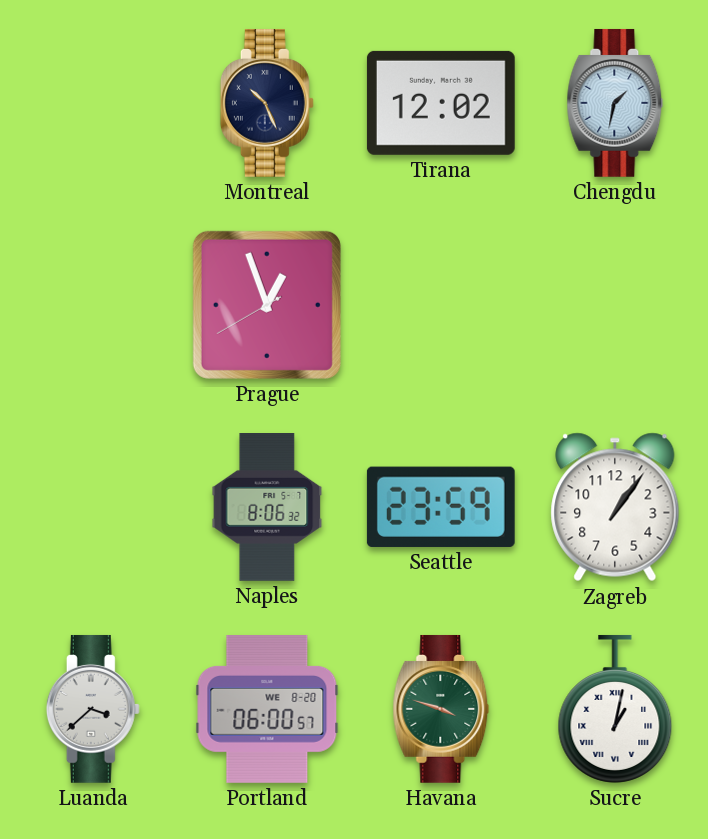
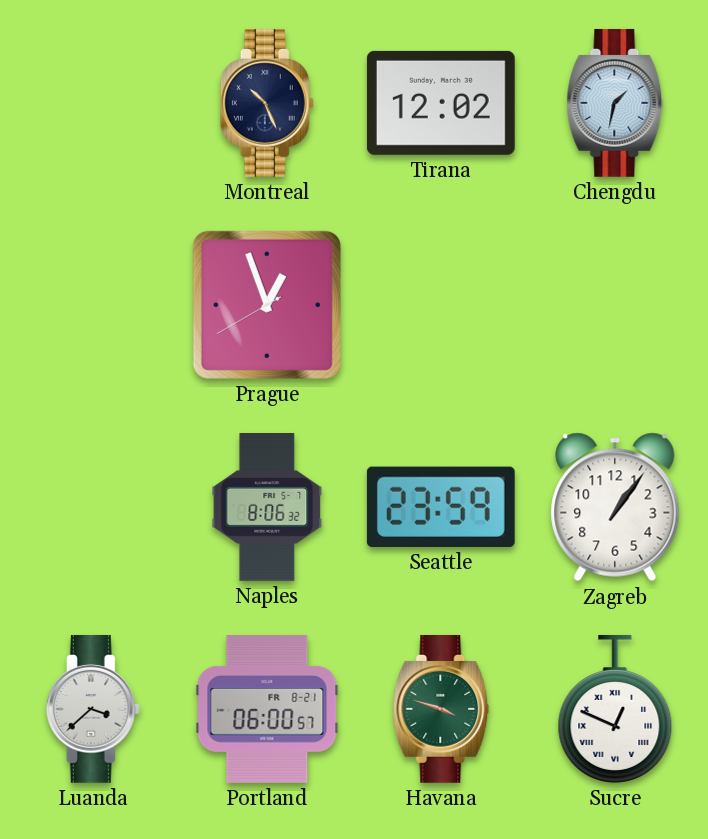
Portland date: WE 8-20 -> FR 8-21 (267, 710)
Sucre: 1:02 -> 12:49 (615, 709)
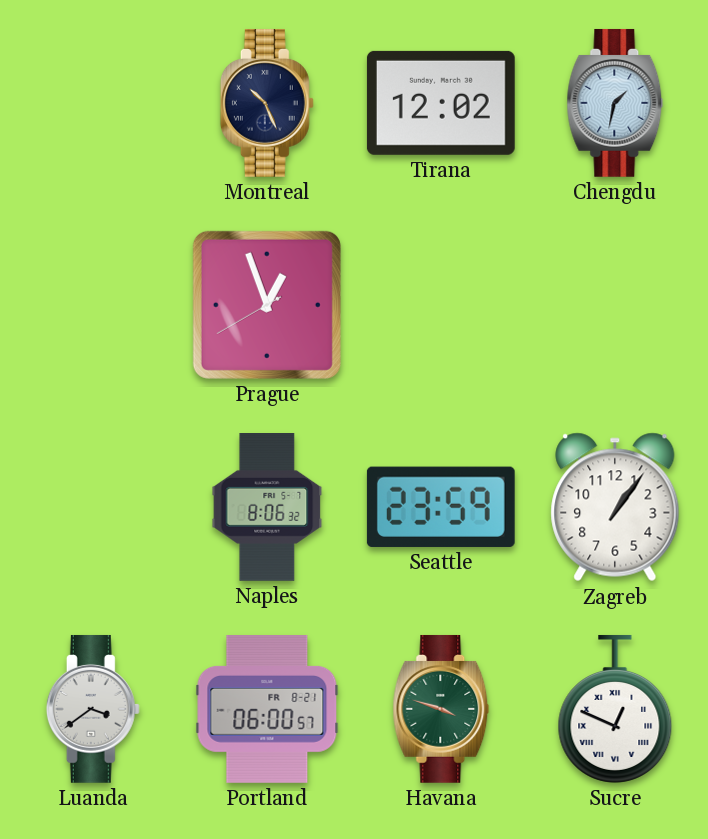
Luanda: 3:38 -> 3:39 (93, 709)
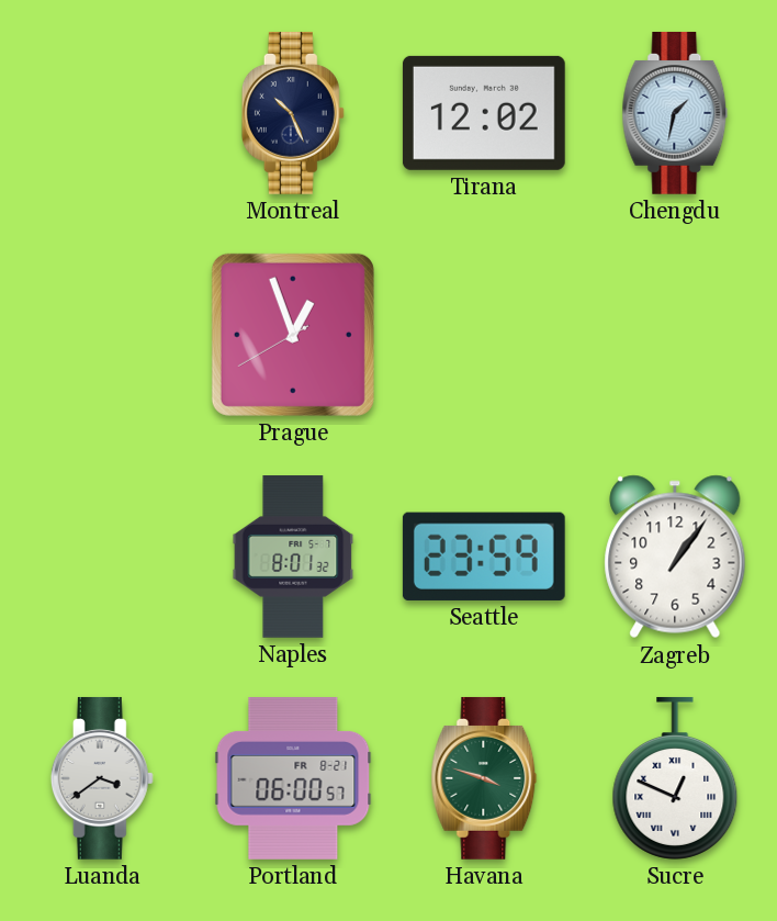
Naples: 8:06 -> 8:01 (293, 558)
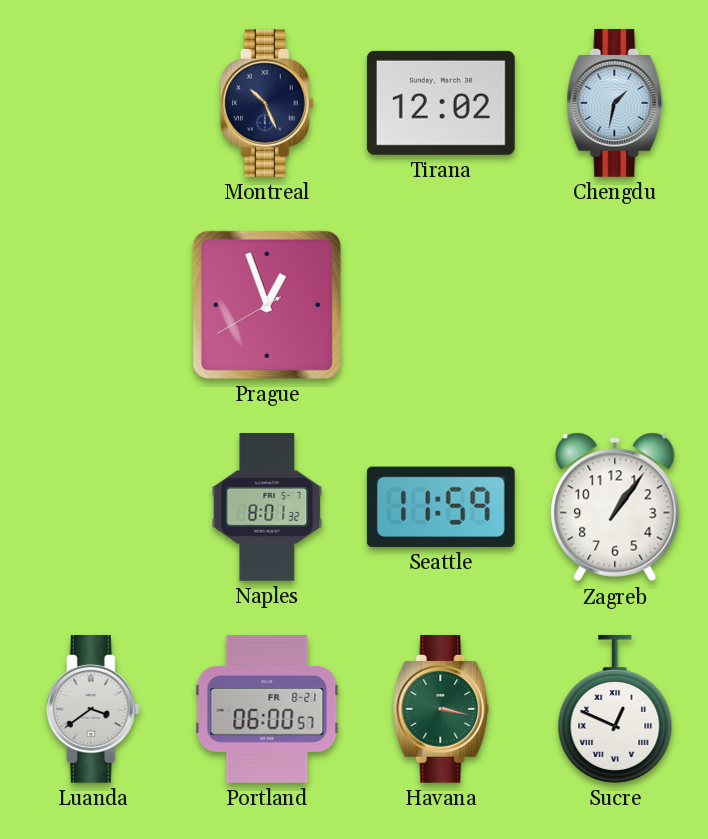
Seattle: 23:59 -> 11:59 (441, 507)
Havana: 3:48 -> 3:17 (441, 709)
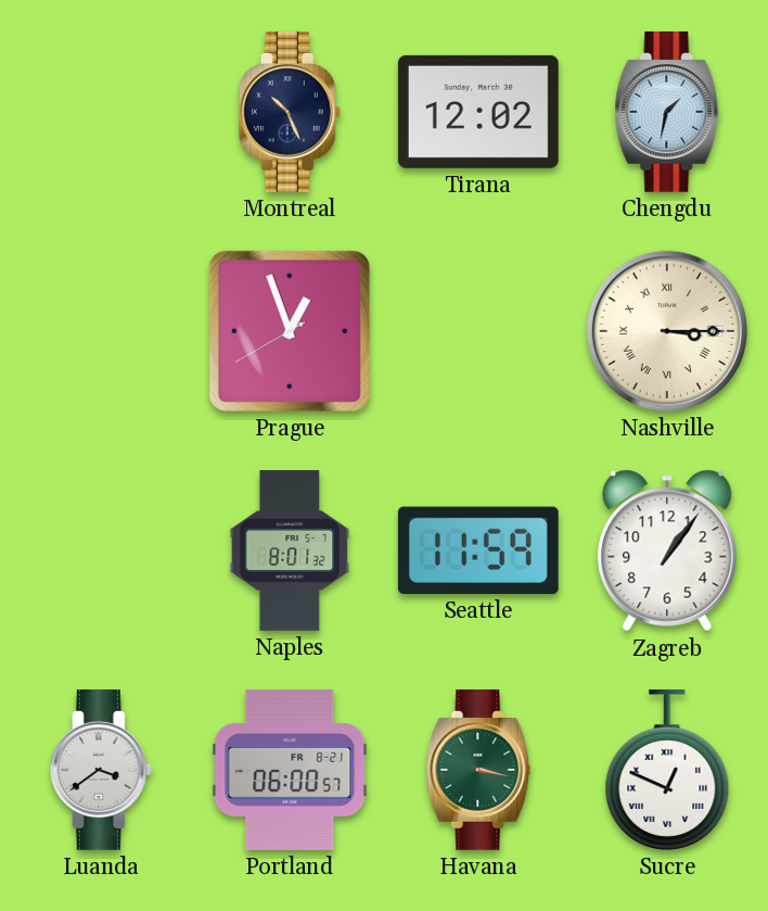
Nashville: none -> 3:15 (667, 331)
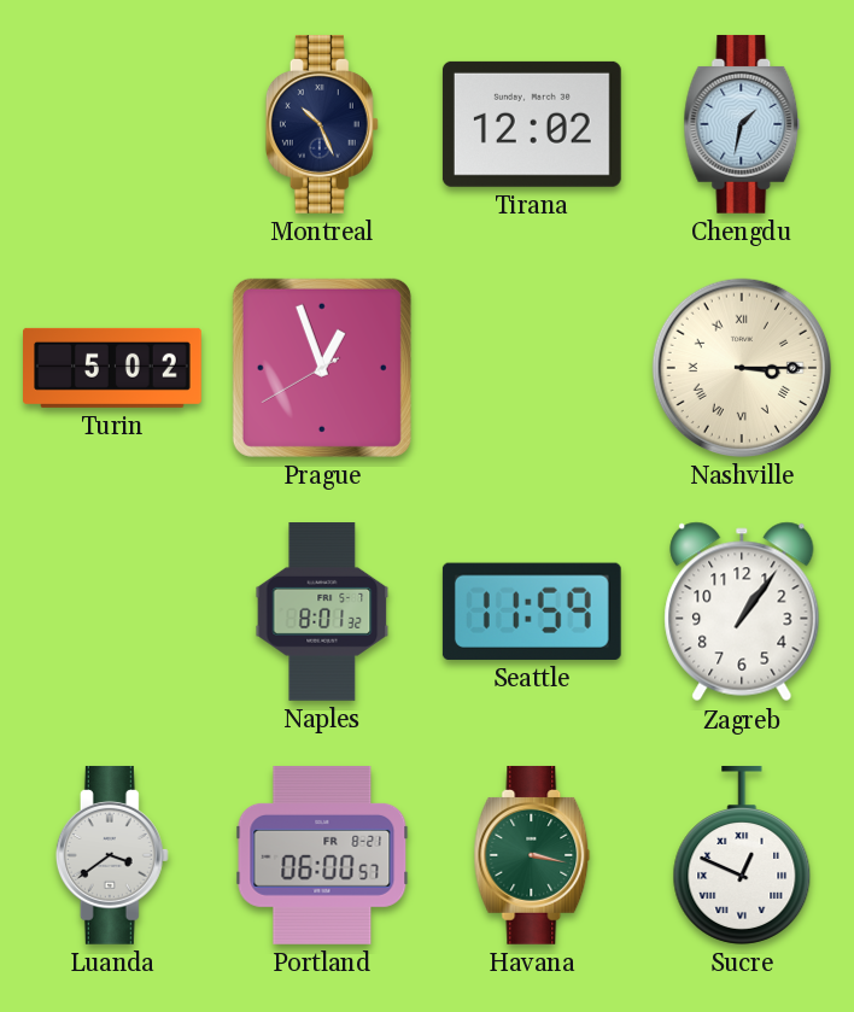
Turin: none -> 5:02 (113, 368)
